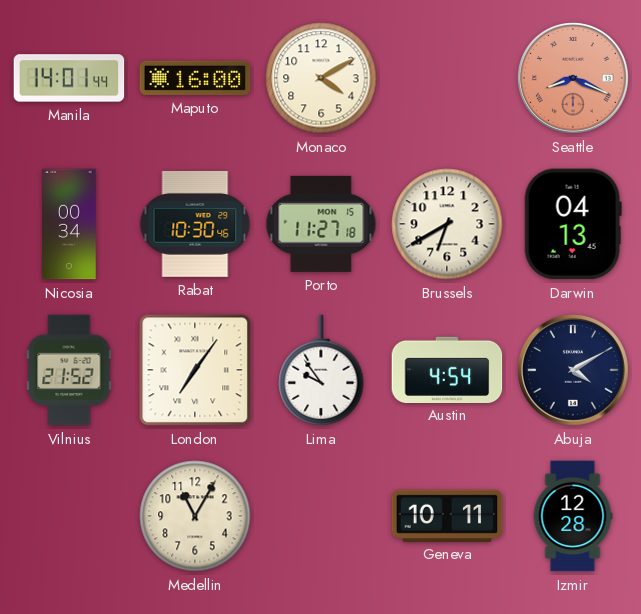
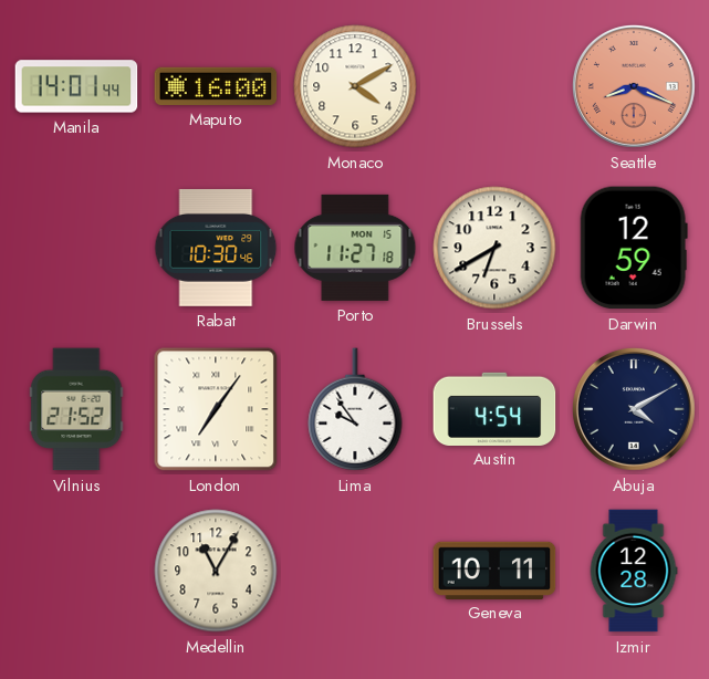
Nicosia: 00:34 -> none (69, 224)
Darwin: 04:13 -> 12:59 (634, 248)
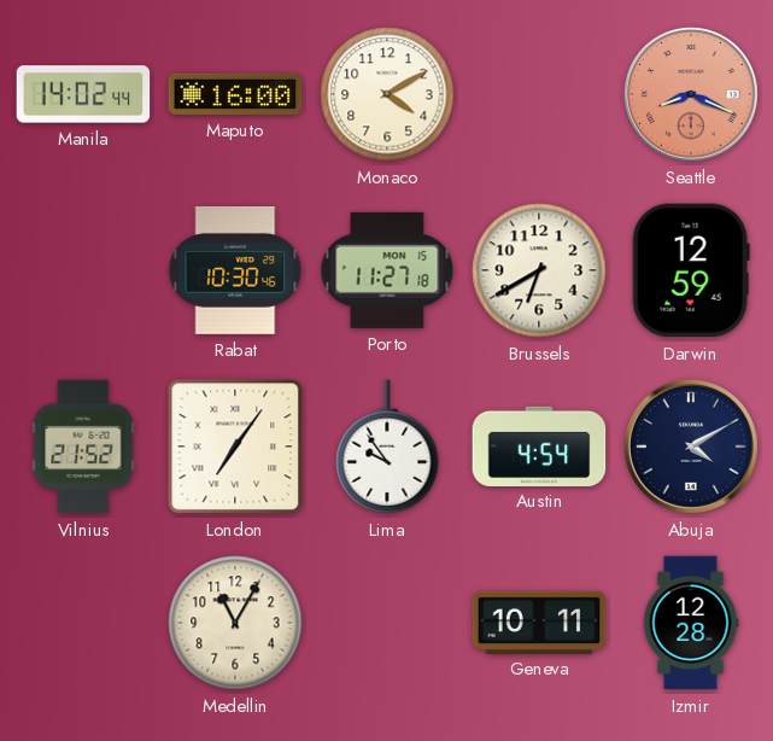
Manila: 14:01 -> 14:02 (83, 94)
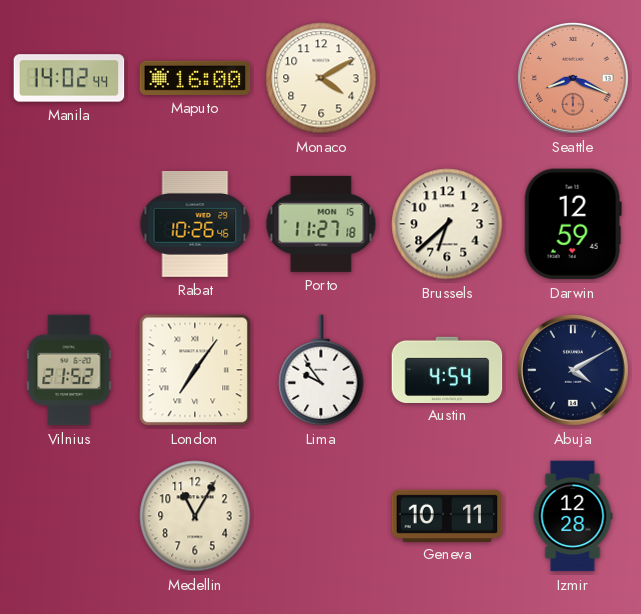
Rabat: 10:30 -> 10:26 (195, 224)
Brussels: 6:40 -> 6:38 (447, 224)
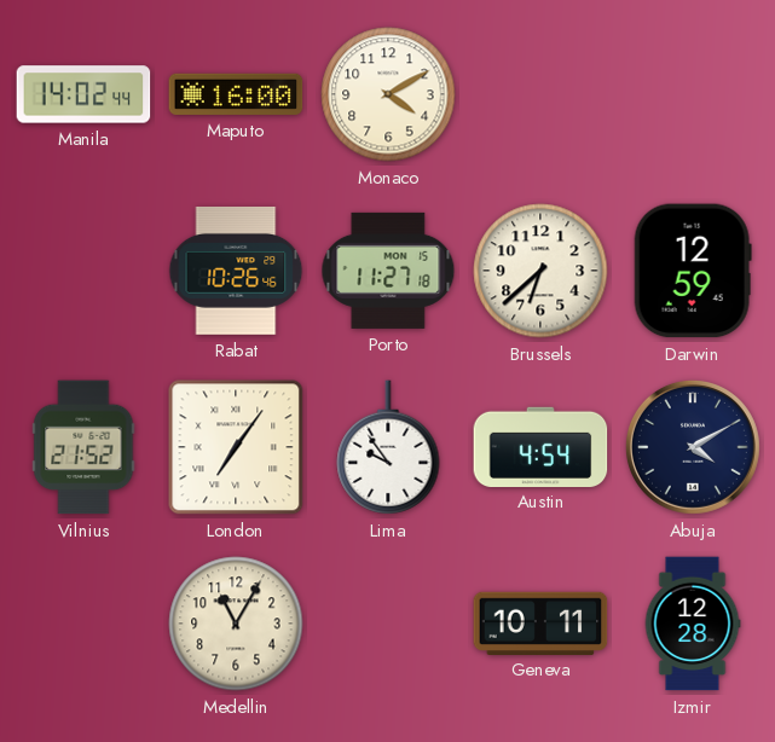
Seattle: 8:19 -> none (573, 78)
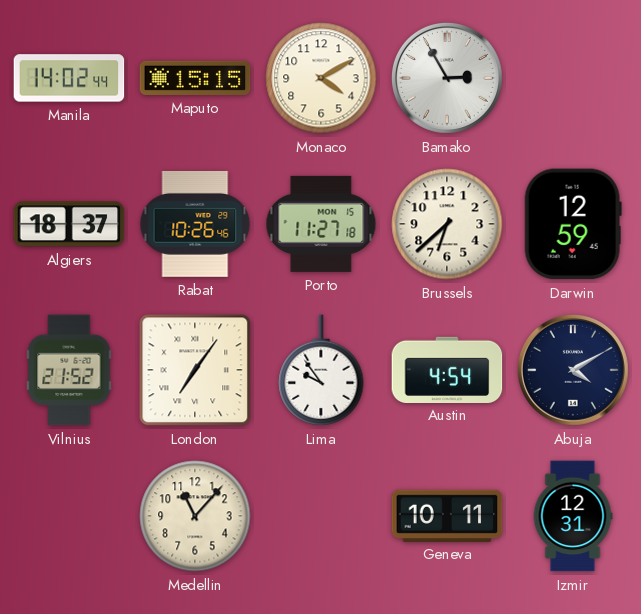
Maputo: 16:00 -> 15:15 (195, 78)
Bamako: none -> 2:55 (447, 78)
Algiers: none -> 18:37 (69, 224)
Medellin: 11:05 -> 11:07 (195, 516)
Izmir: 12:28 -> 12:31 (573, 516)
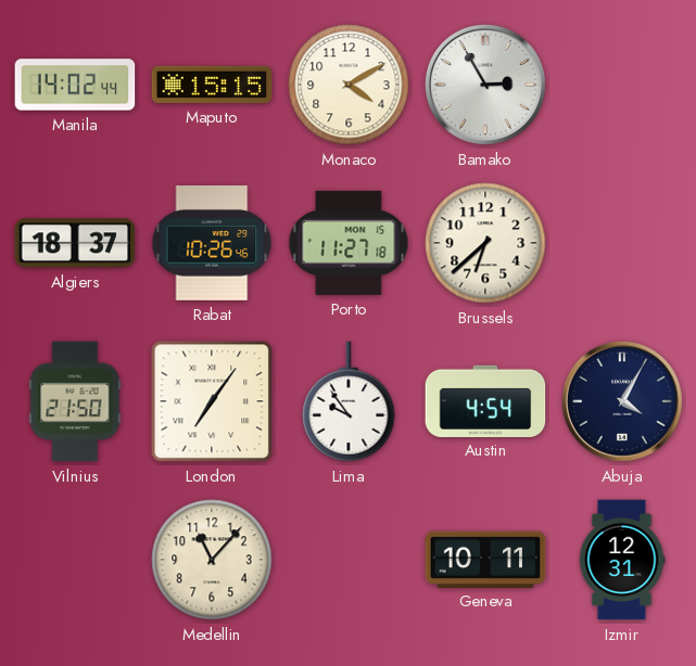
Darwin: 12:59 -> none (573, 224)
Vilnius: 21:52 -> 21:50 (75, 401)
Abuja: 4:10 -> 4:05 (622, 401)
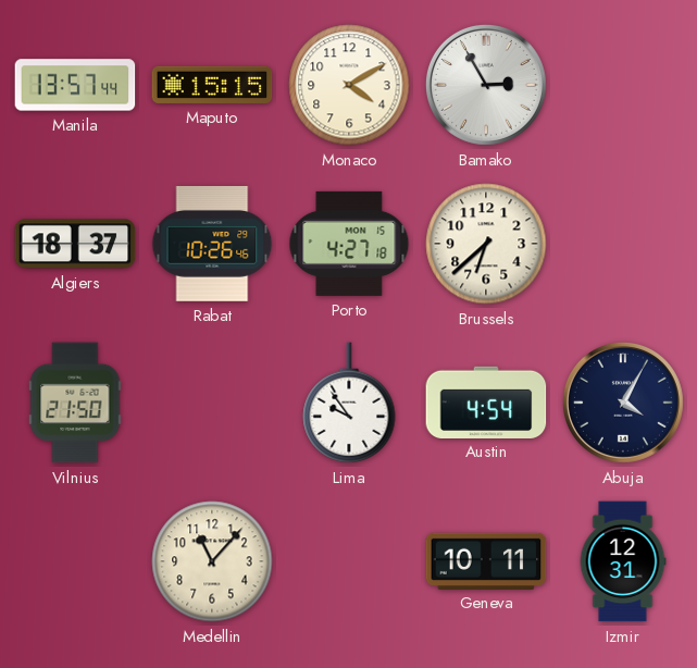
Manila: 14:02 -> 13:57 (75, 85)
Porto: 11:27 -> 4:27 (349, 244)
London: 7:06 -> none (212, 401)
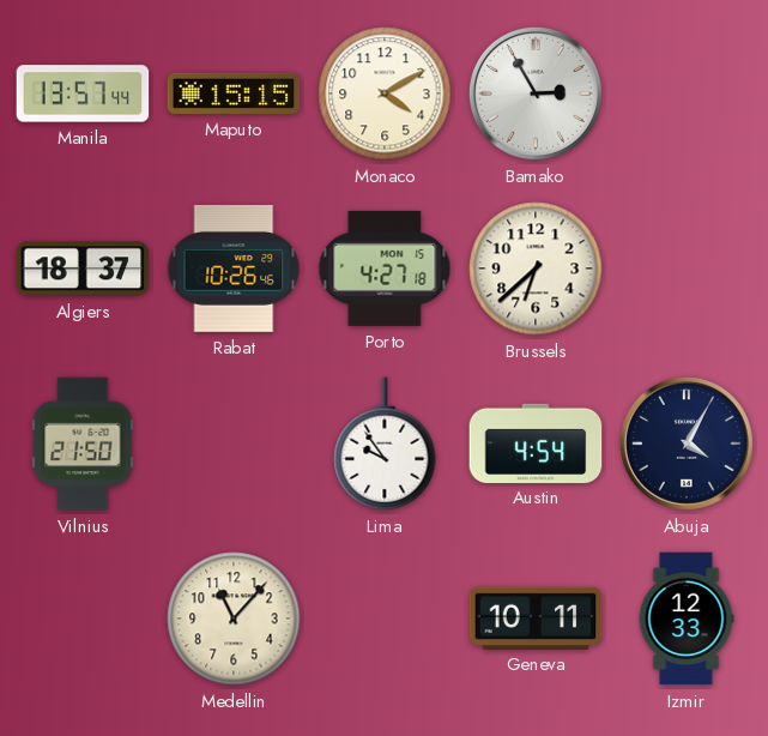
Izmir: 12:31 -> 12:33 (687, 619)
